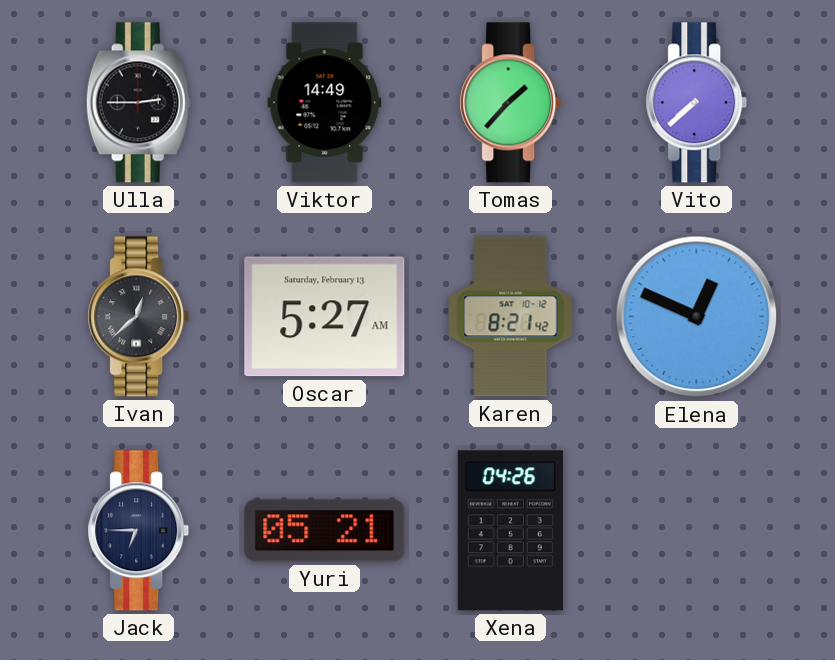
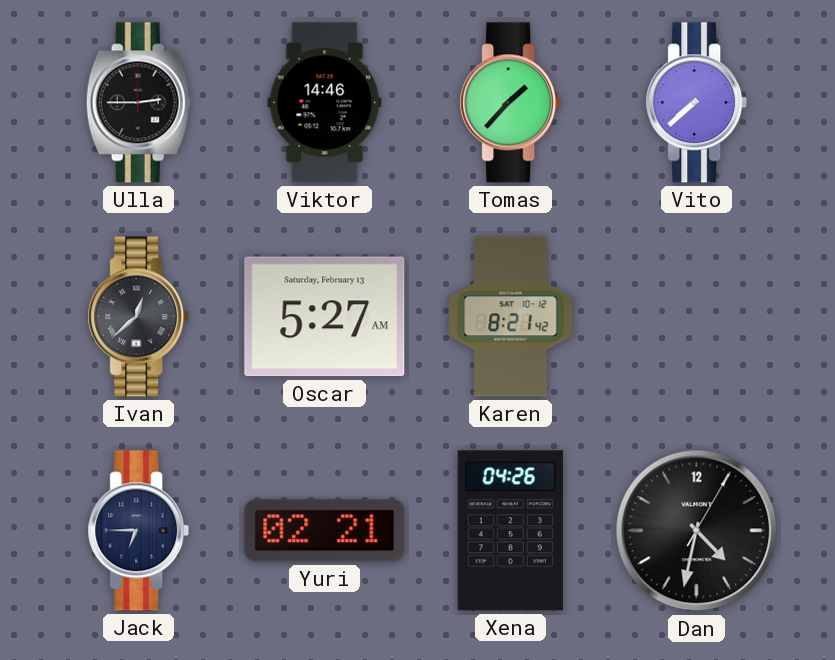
Viktor: 14:49 -> 14:46 (325, 103)
Elena: 12:49 -> none (697, 317)
Yuri: 05:21 -> 02:21 (325, 531)
Dan: none -> 4:32 (697, 531)
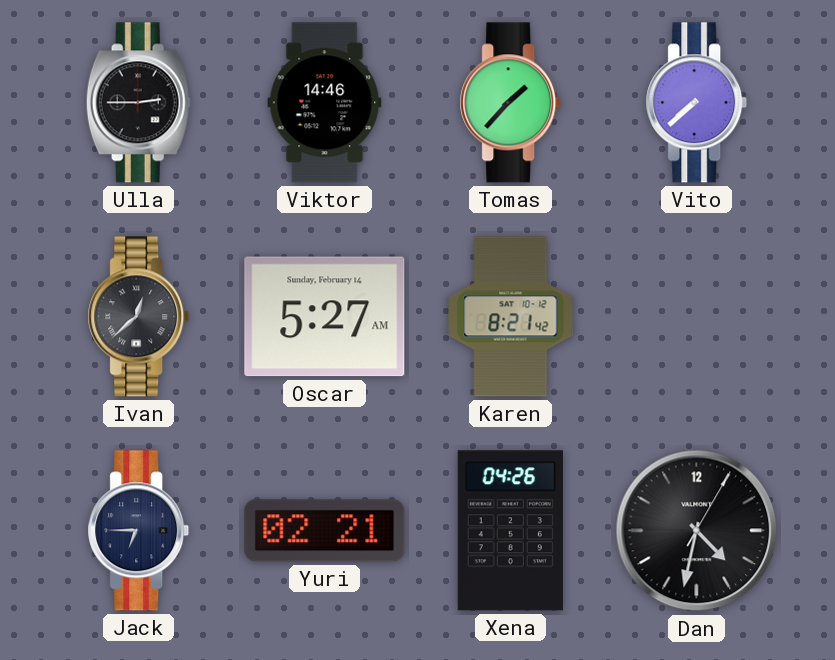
Oscar date: Saturday, February 13 -> Sunday, February 14 (325, 317)
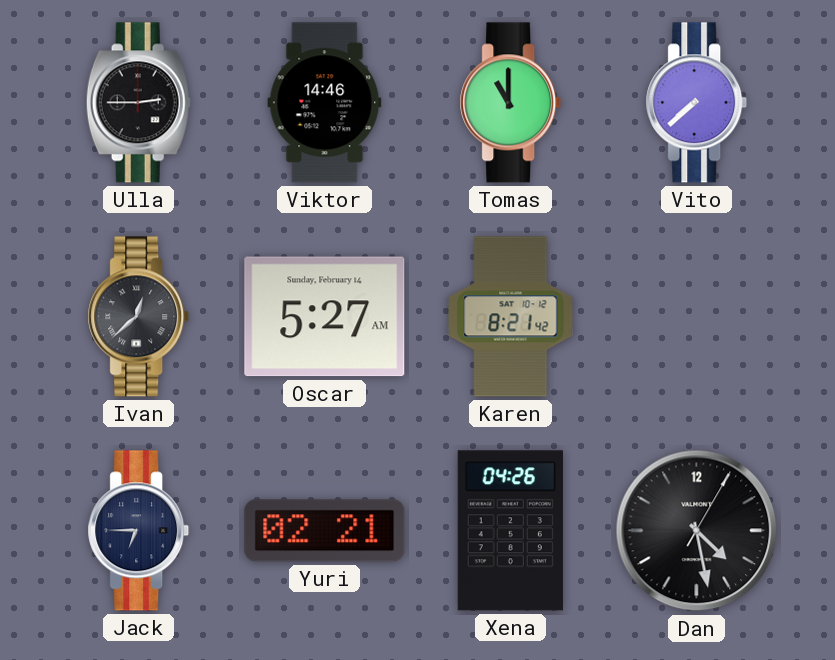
Tomas: 1:37 -> 11:00 (511, 103)
Dan: 4:32 -> 4:28 (697, 531)
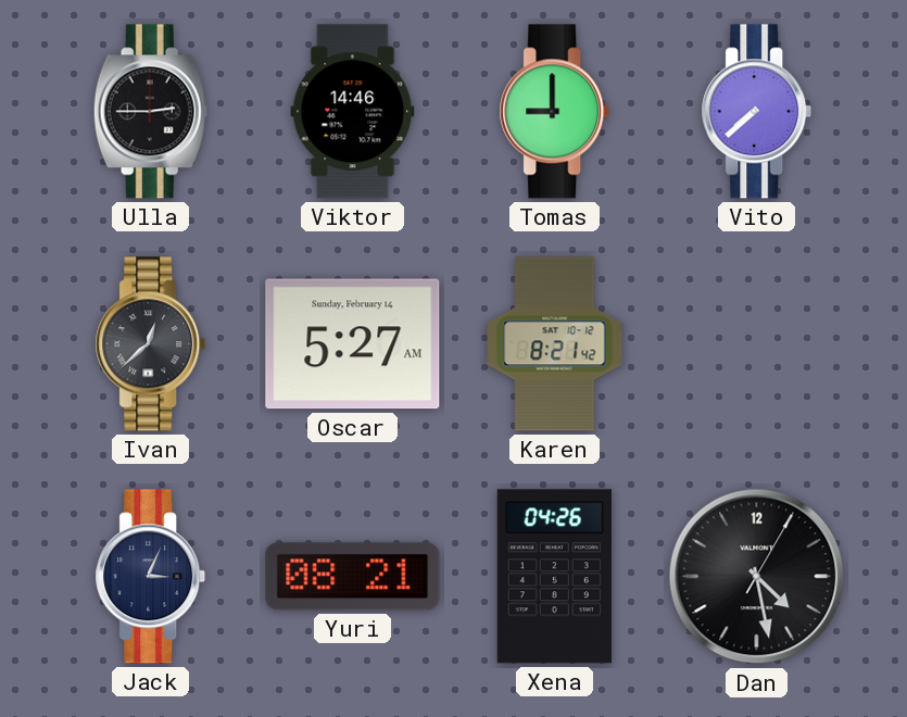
Tomas: 11:00 -> 9:00 (555, 112)
Jack: 6:45 -> 3:04 (151, 577)
Yuri: 02:21 -> 08:21 (353, 577)
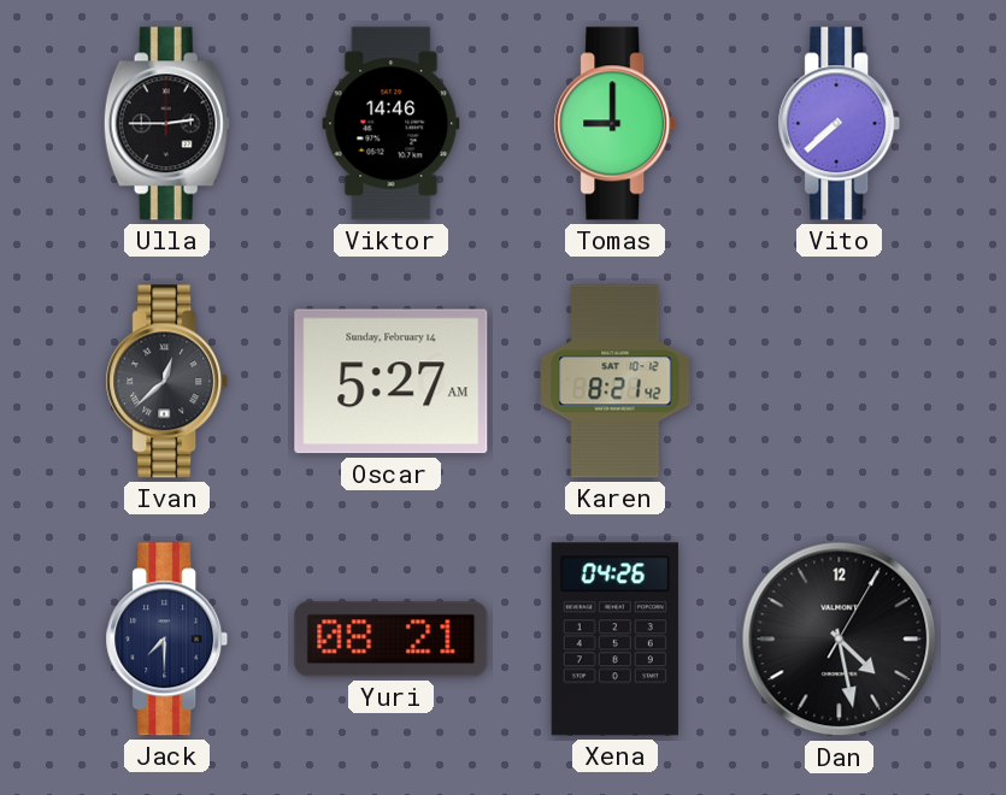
Jack: 3:04 -> 7:30 (167, 640)
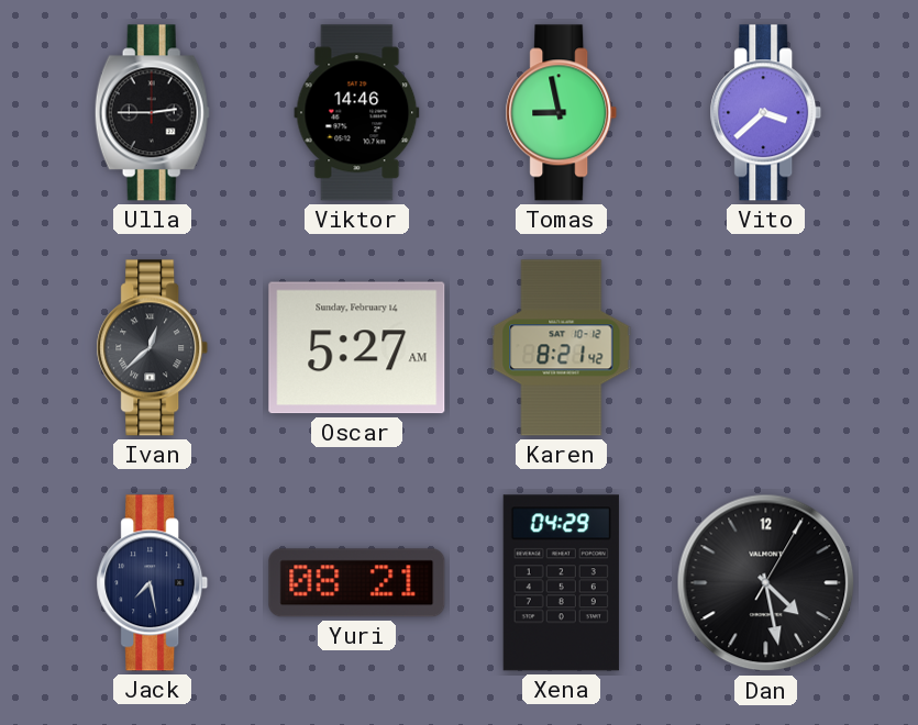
Tomas: 9:00 -> 8:58 (562, 113)
Vito: 7:38 -> 3:38 (766, 113)
Jack: 7:30 -> 7:28 (153, 583)
Xena: 04:26 -> 04:29 (561, 583)
